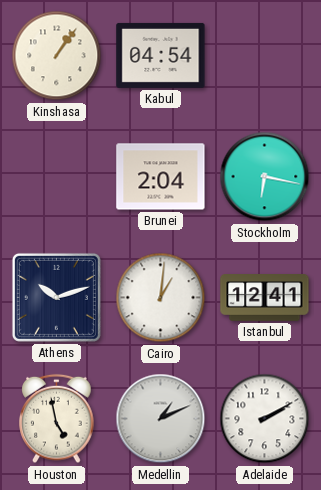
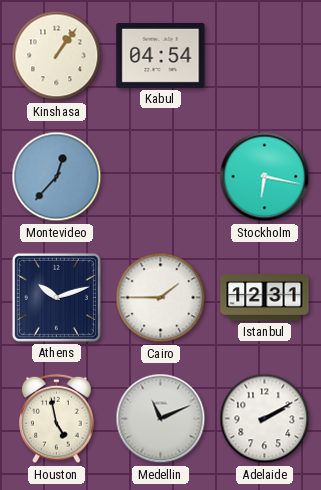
Montevideo: none -> 12:37 (57, 177)
Brunei: 2:04 -> none (161, 177)
Cairo: 1:01 -> 1:45 (161, 298)
Istanbul: 12:41 -> 12:31 (265, 298)
Medellin: 1:11 -> 11:11 (161, 419)
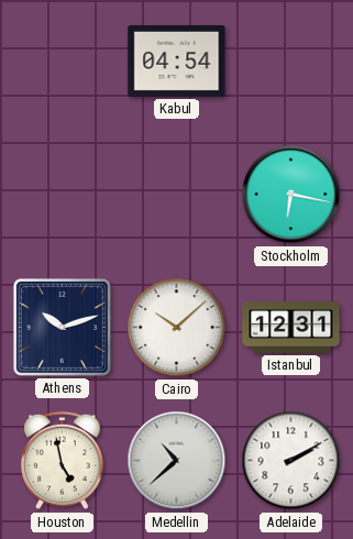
Kinshasa: 1:06 -> none (57, 56)
Montevideo: 12:37 -> none (57, 177)
Cairo: 1:45 -> 10:08 (177, 328)
Medellin: 11:11 -> 10:38 (177, 461)
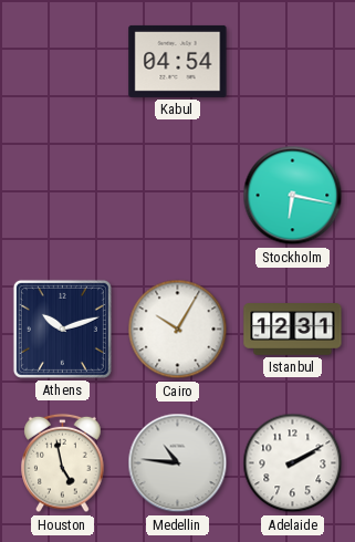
Cairo: 10:08 -> 10:05 (178, 330)
Medellin: 10:38 -> 10:46 (178, 463)
